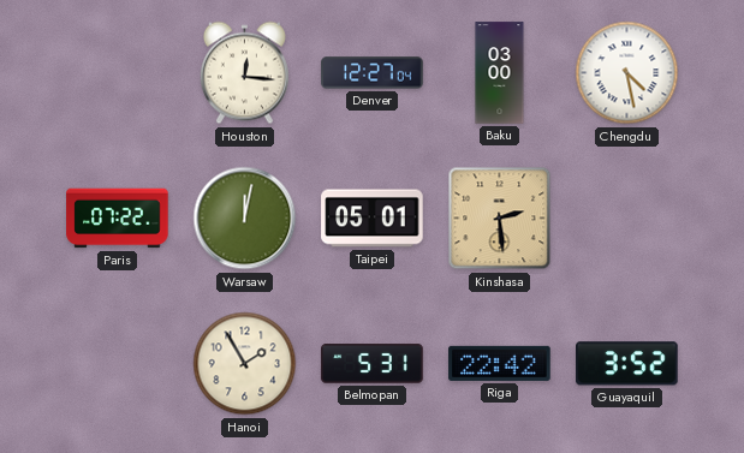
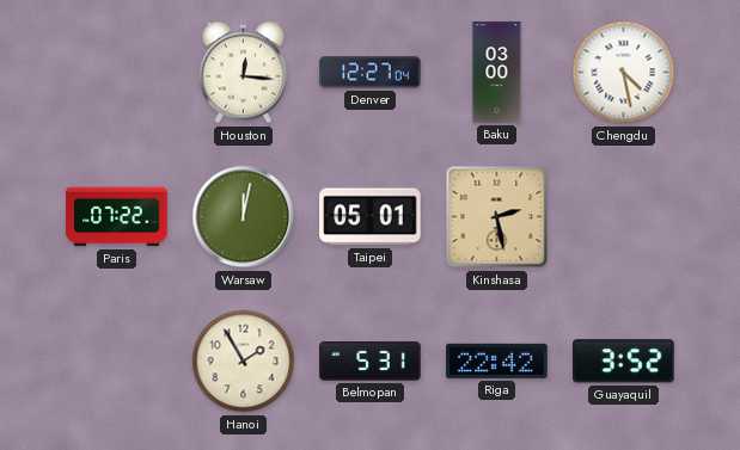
Kinshasa: 2:29 -> 2:28 (497, 217)
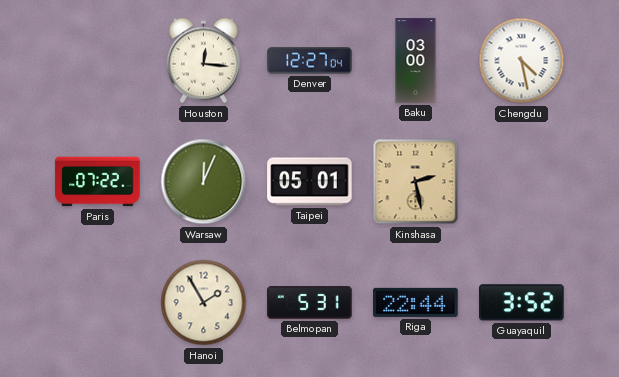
Warsaw: 12:02 -> 12:04 (204, 182)
Riga: 22:42 -> 22:44 (416, 302)
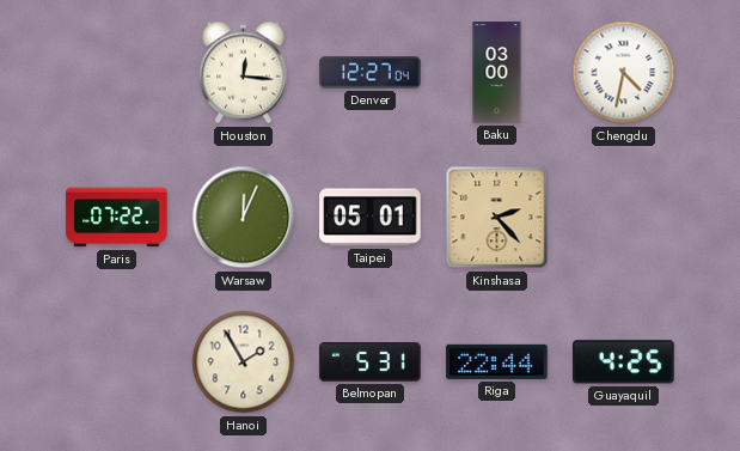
Chengdu: 4:28 -> 4:32 (624, 73)
Kinshasa: 2:28 -> 2:23 (497, 218)
Guayaquil: 3:52 -> 4:25 (624, 362)
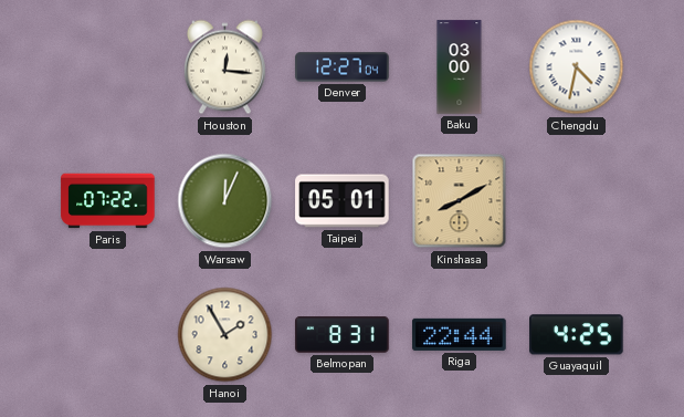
Kinshasa: 2:23 -> 8:10 (460, 201)
Belmopan: 5:31 -> 8:31 (343, 335)
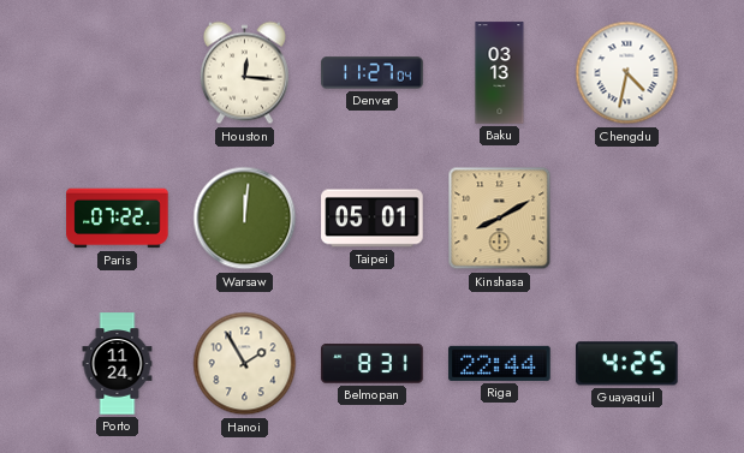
Denver: 12:27 -> 11:27 (373, 73)
Baku: 03:00 -> 03:13 (500, 73)
Warsaw: 12:04 -> 12:01 (245, 219)
Porto: none -> 11:24 (118, 364)
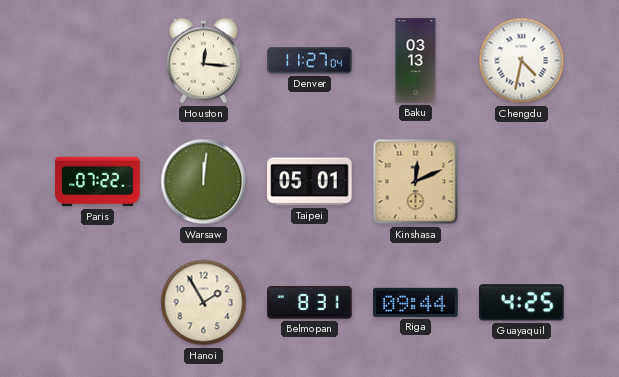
Kinshasa: 8:10 -> 12:11 (416, 182)
Porto: 11:24 -> none (118, 364)
Riga: 22:44 -> 09:44 (416, 302)
